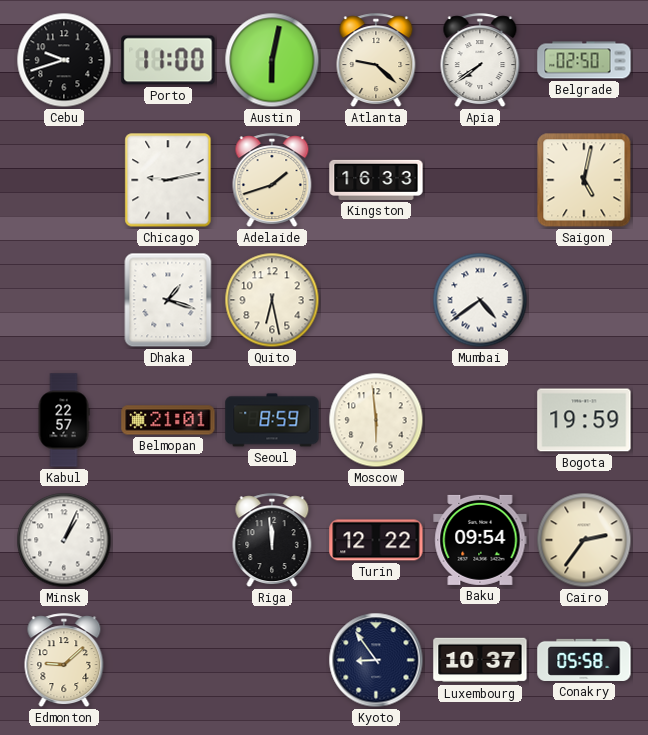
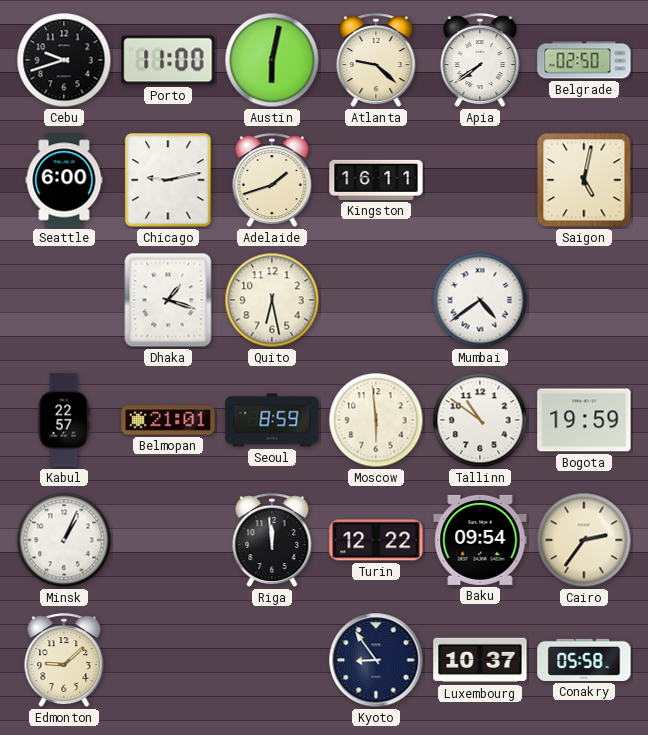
Seattle: none -> 6:00 (64, 180)
Kingston: 16:33 -> 16:11 (376, 180)
Tallinn: none -> 10:51 (480, 420)
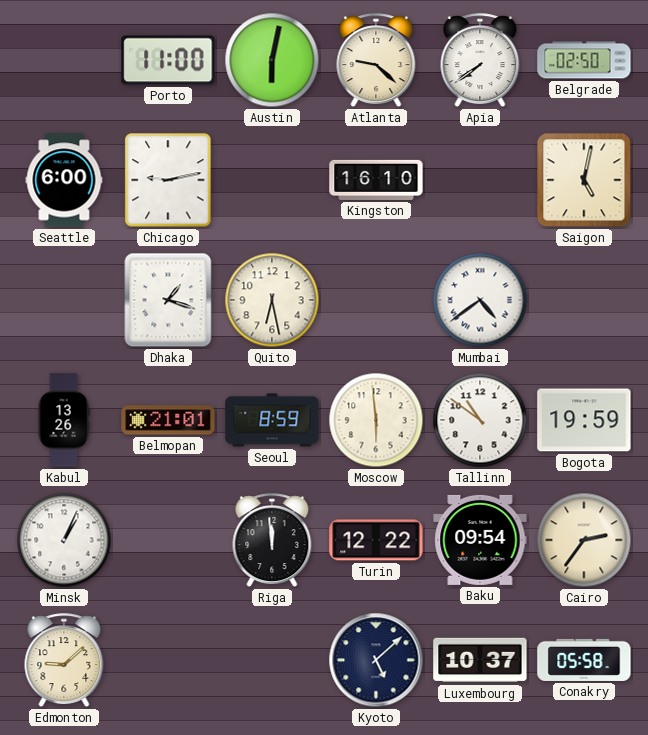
Cebu: 9:42 -> none (64, 60)
Adelaide: 1:42 -> none (272, 181)
Kingston: 16:11 -> 16:10 (376, 180)
Kabul: 22:57 -> 13:26 (64, 420)
Kyoto: 8:54 -> 5:08 (376, 660)
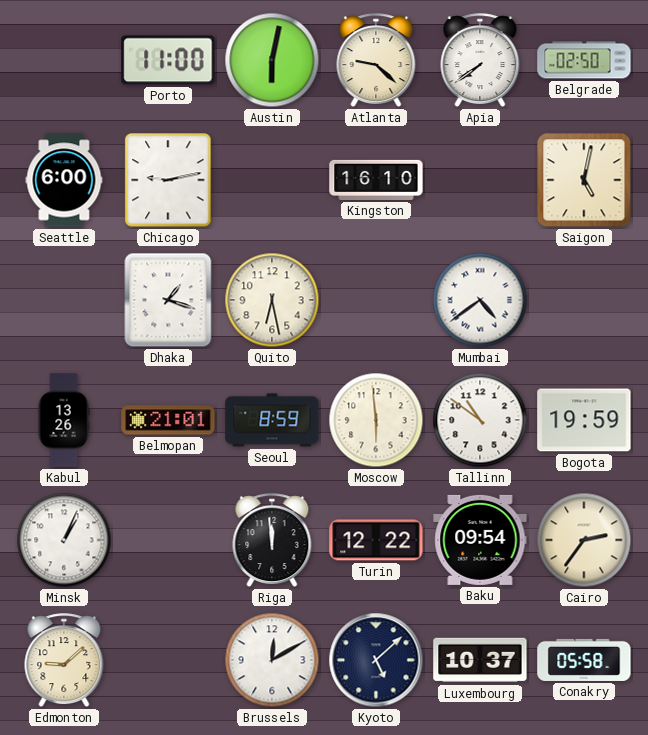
Brussels: none -> 12:10 (272, 660)
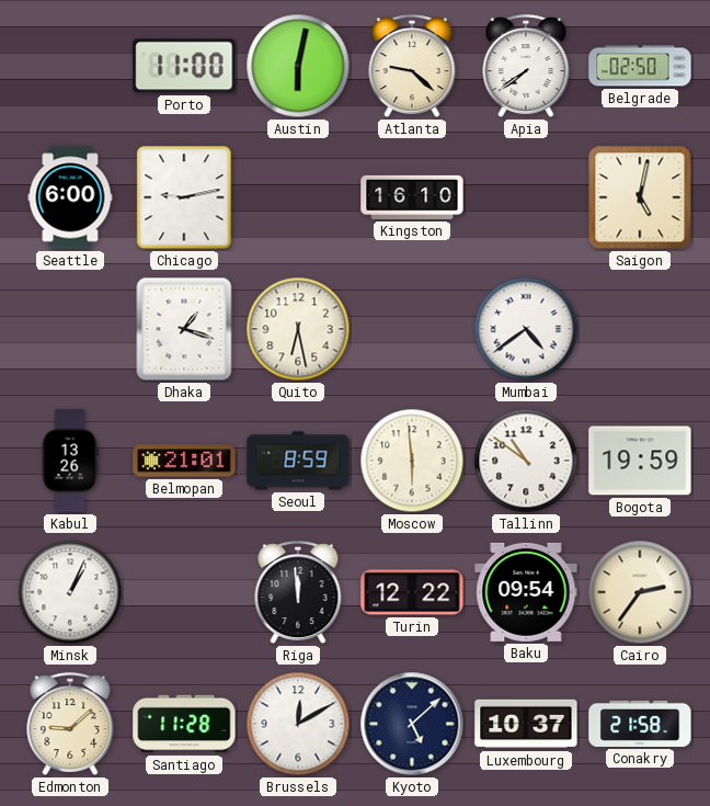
Santiago: none -> 11:28 (184, 724)
Conakry: 05:58 -> 21:58 (640, 724)
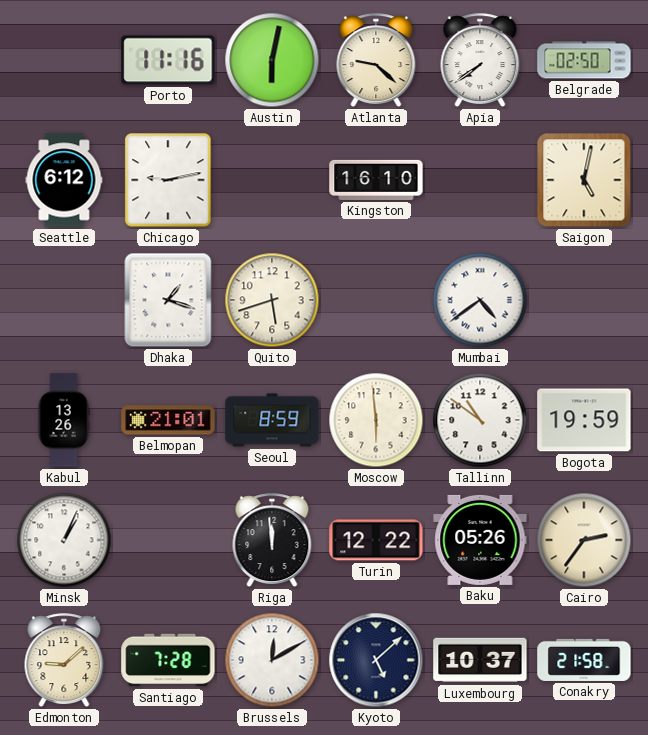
Porto: 11:00 -> 11:16 (168, 60)
Seattle: 6:00 -> 6:12 (64, 180)
Quito: 6:28 -> 5:42 (272, 300)
Baku: 09:54 -> 05:26 (480, 540)
Santiago: 11:28 -> 7:28 (168, 660)
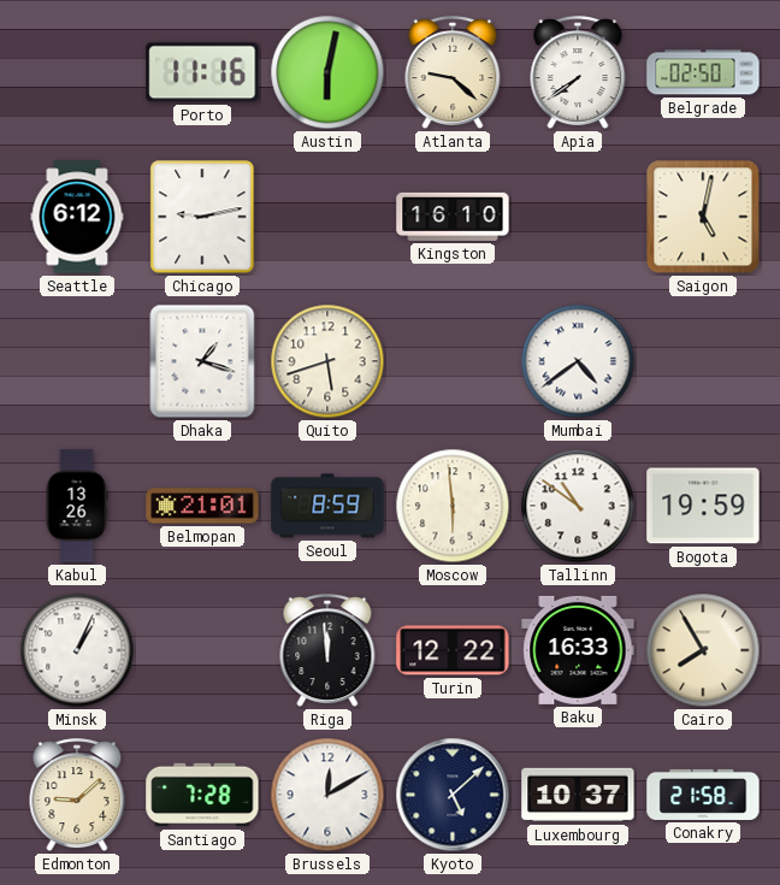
Baku: 05:26 -> 16:33 (578, 650)
Cairo: 2:36 -> 7:55 (703, 650)
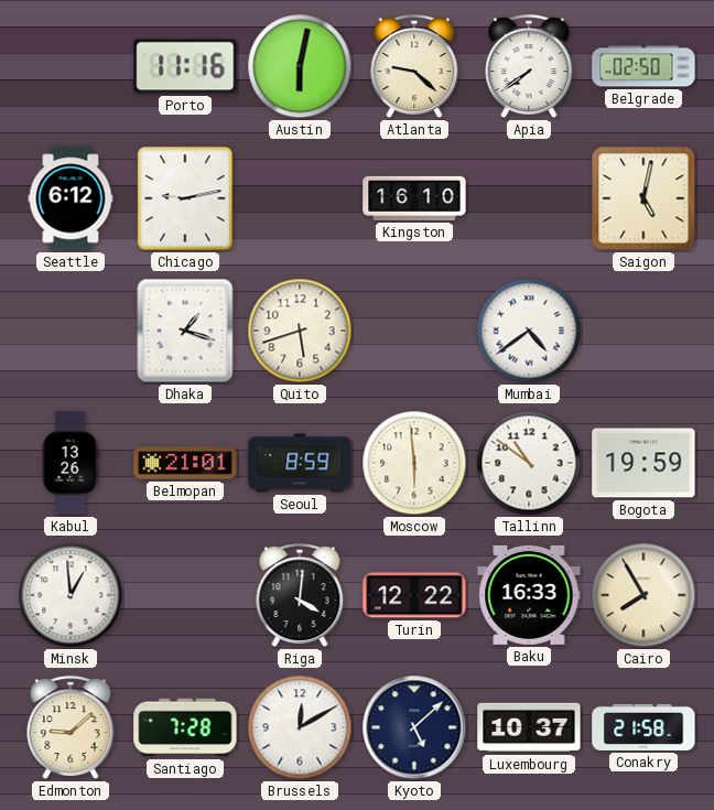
Minsk: 1:04 -> 12:59 (71, 595)
Riga: 11:59 -> 4:01 (300, 596)
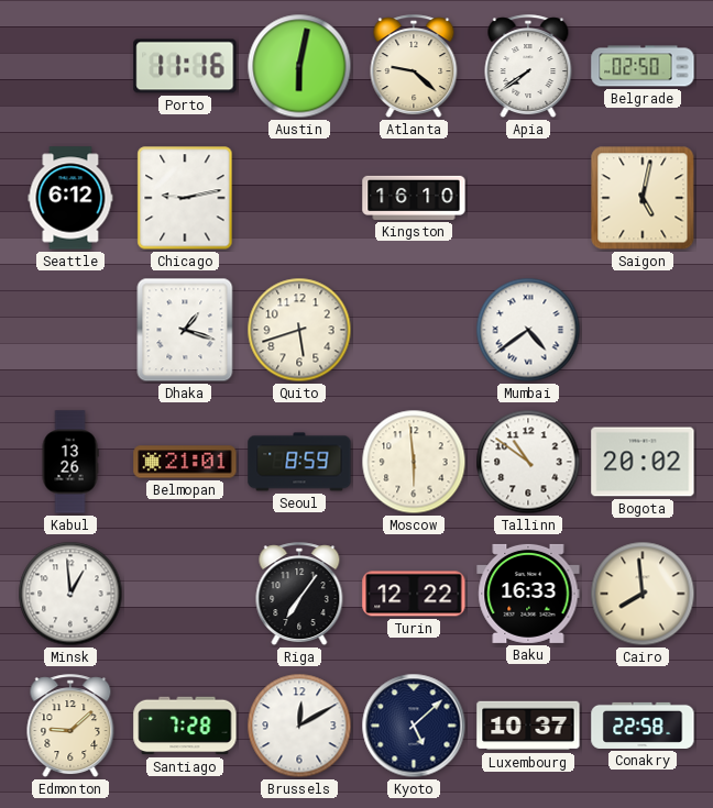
Bogota: 19:59 -> 20:02 (643, 462)
Riga: 4:01 -> 7:06 (299, 595)
Cairo: 7:55 -> 7:59 (643, 594)
Conakry: 21:58 -> 22:58 (643, 726)
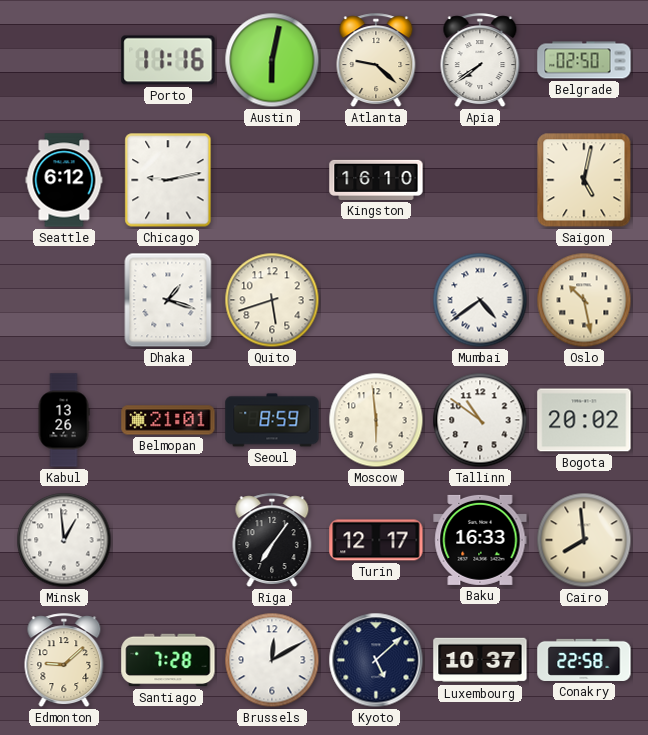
Oslo: none -> 10:28 (584, 300)
Turin: 12:22 -> 12:17 (376, 540)
